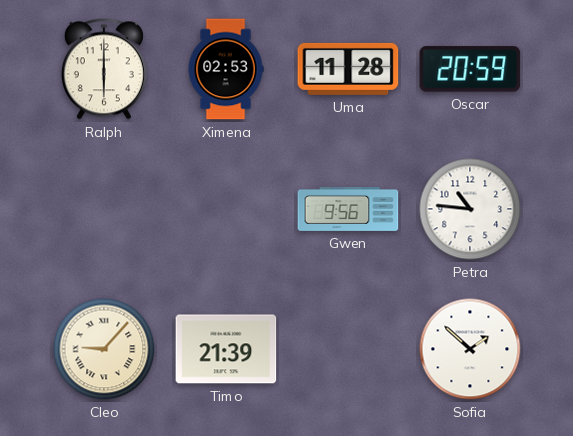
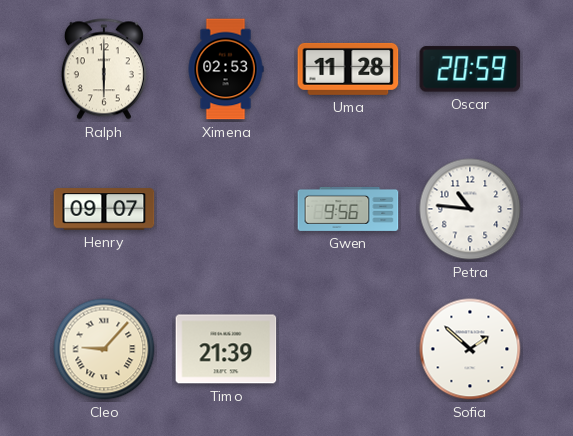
Henry: none -> 09:07 (104, 209)
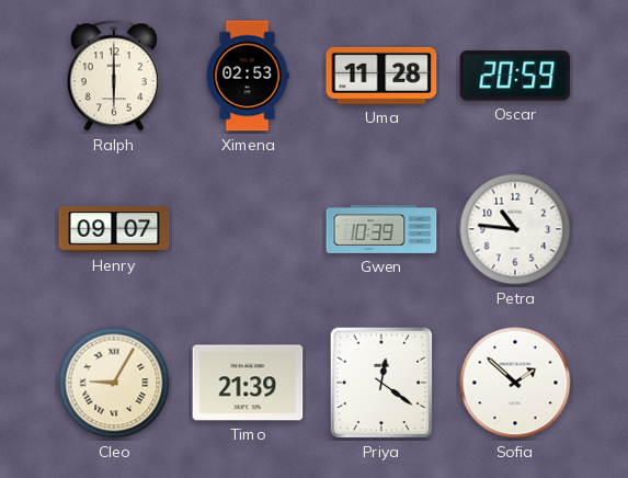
Gwen: 9:56 -> 10:39 (381, 229)
Cleo: 9:07 -> 9:05 (114, 383)
Priya: none -> 12:21 (380, 383)
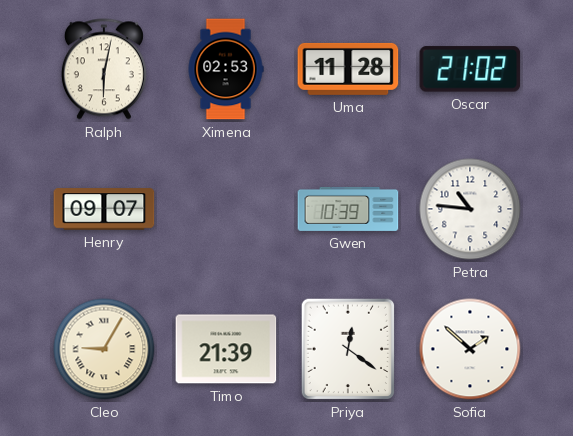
Ralph: 6:00 -> 6:02 (104, 69)
Oscar: 20:59 -> 21:02 (470, 69)
